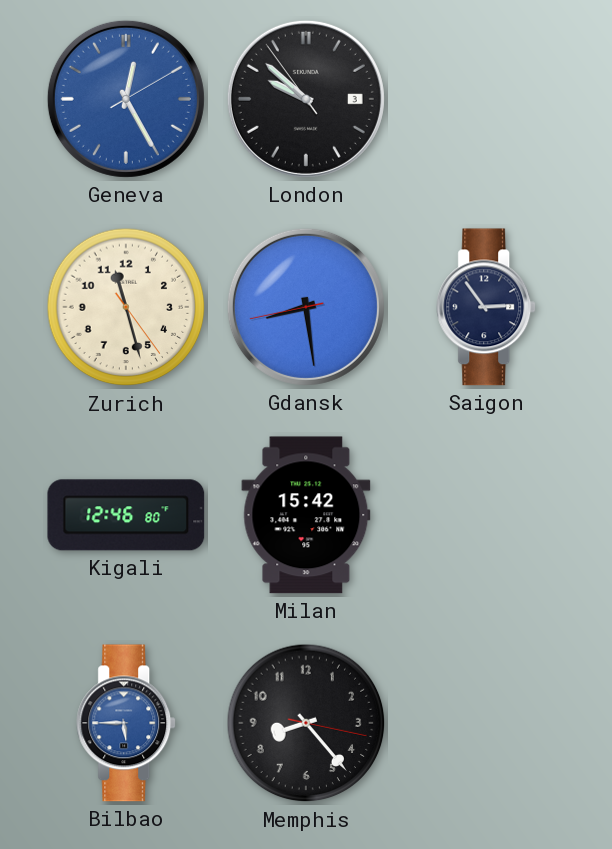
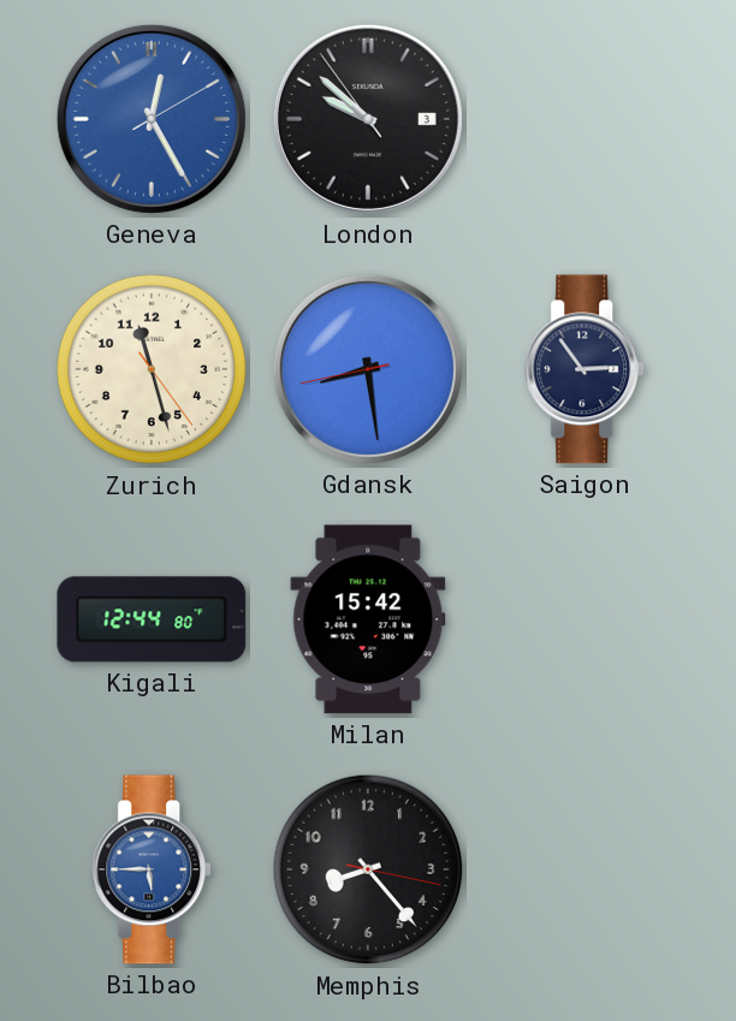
Kigali: 12:46 -> 12:44 (152, 619)
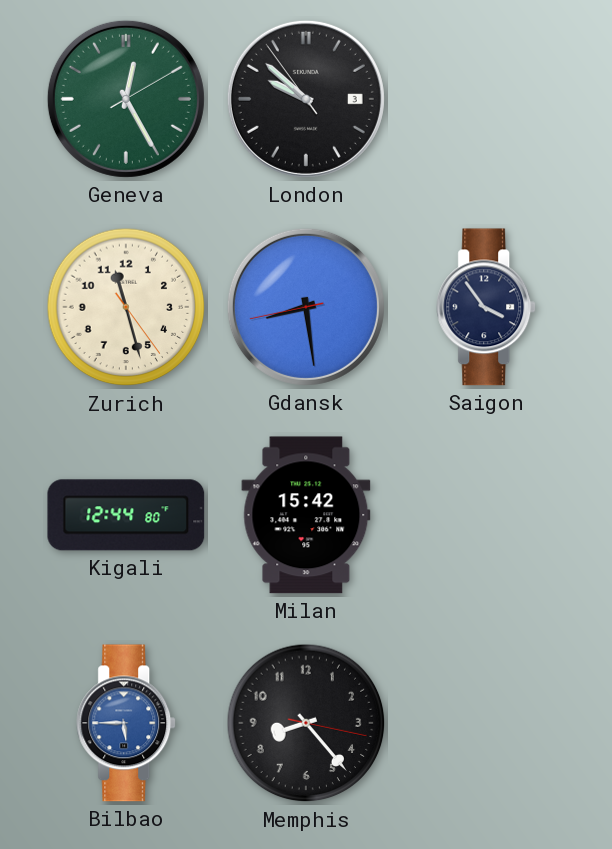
Geneva dial: blue -> green (126, 99)
Saigon: 2:54 -> 3:54 (487, 307)
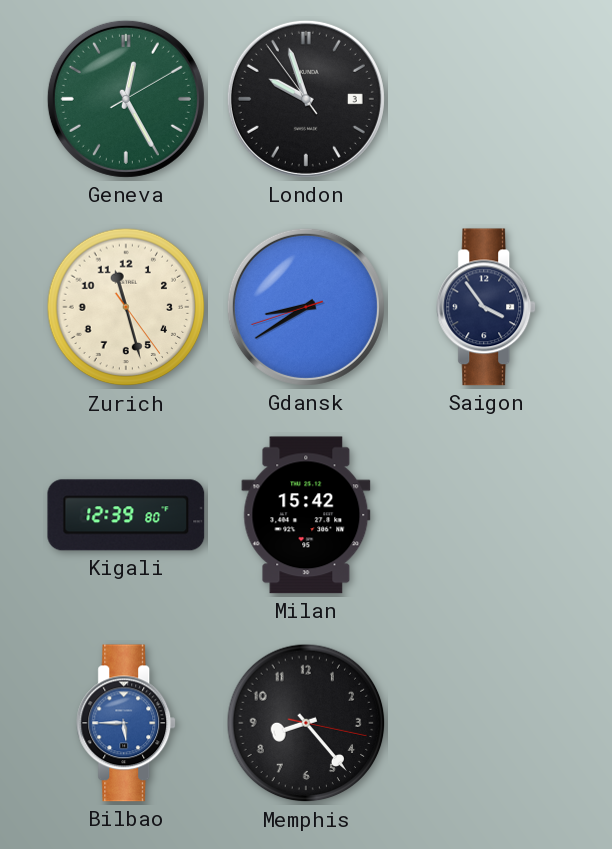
London: 9:51 -> 9:56 (306, 99)
Gdansk: 8:28 -> 8:39 (306, 307)
Kigali: 12:44 -> 12:39 (126, 515)
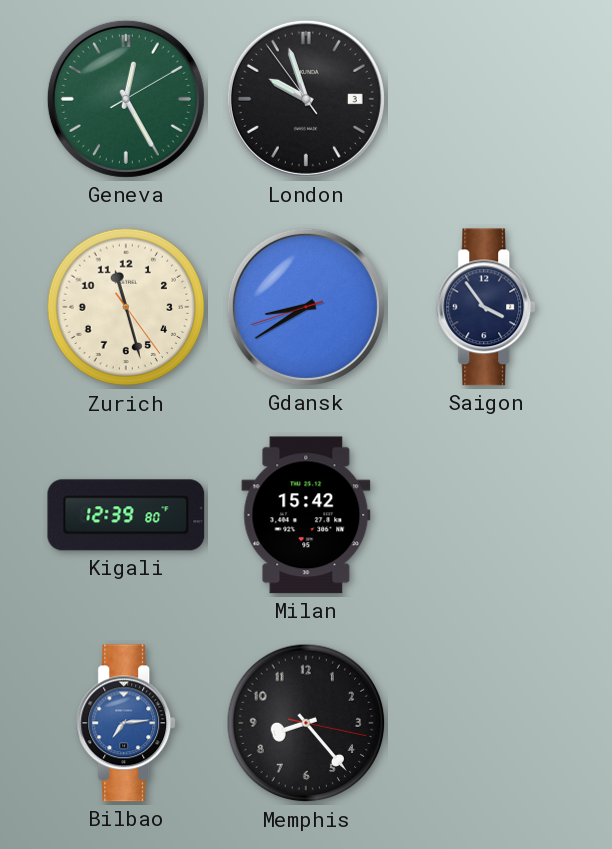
Bilbao: 5:45 -> 7:14 (127, 723)
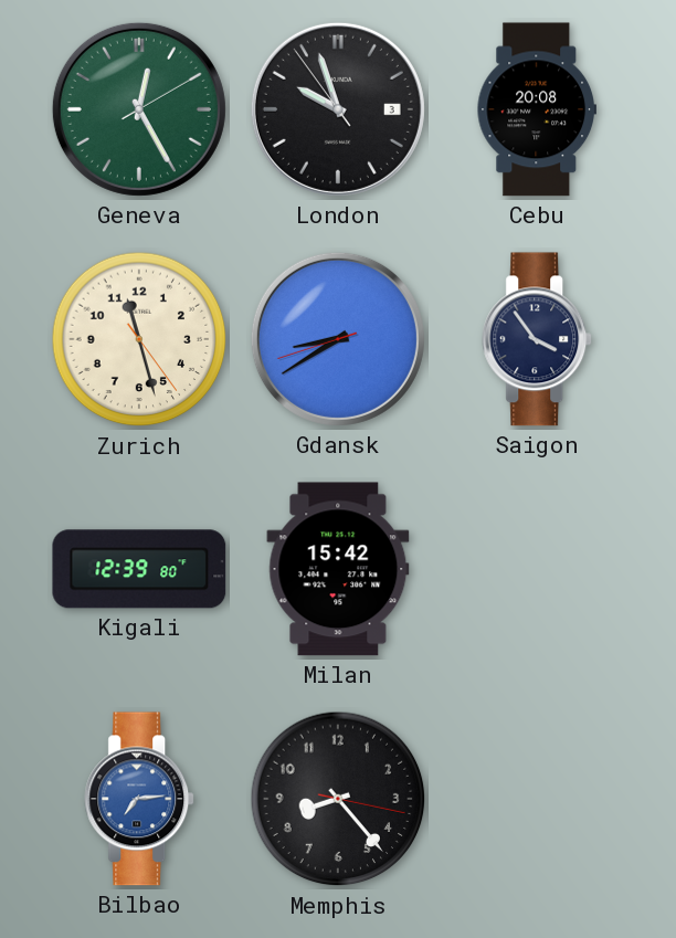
Cebu: none -> 20:08 (536, 109)
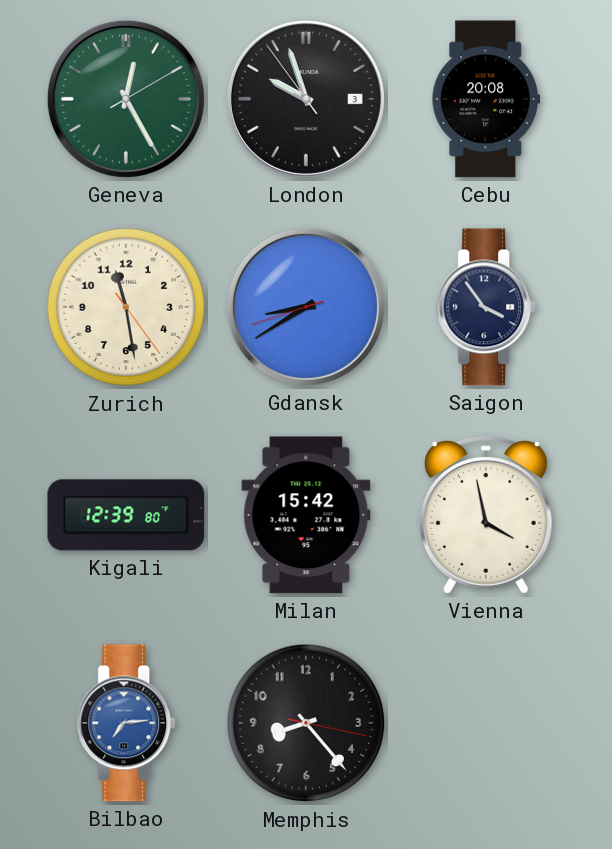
Zurich: 11:27 -> 11:28 (126, 307)
Vienna: none -> 3:58 (486, 515)
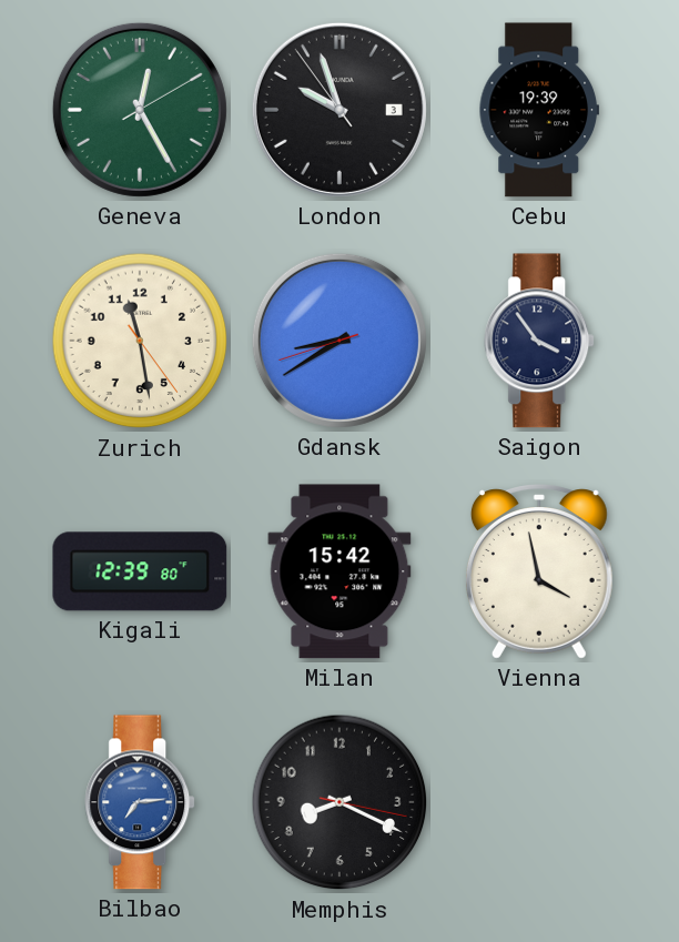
Cebu: 20:08 -> 19:39 (538, 110)
Memphis: 8:23 -> 8:19 (339, 802)
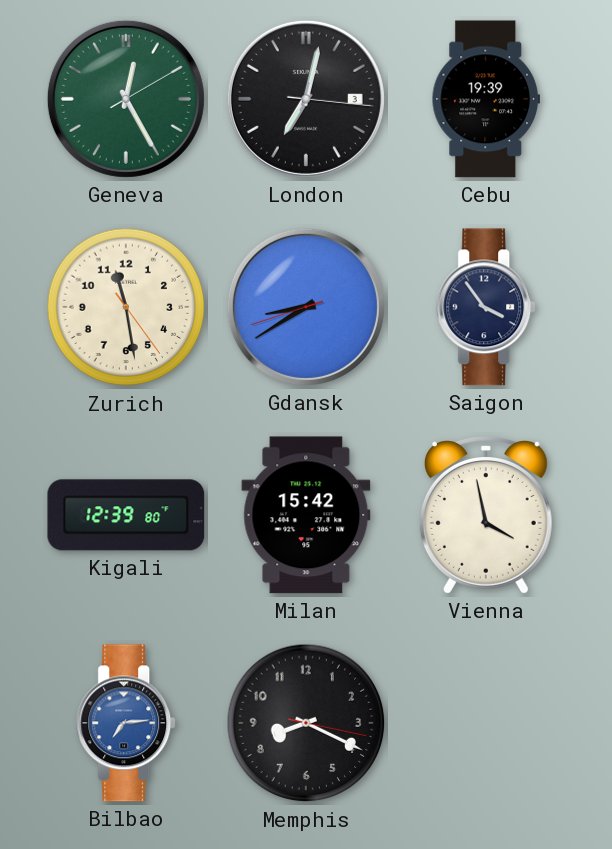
London: 9:56 -> 7:02 (306, 99)
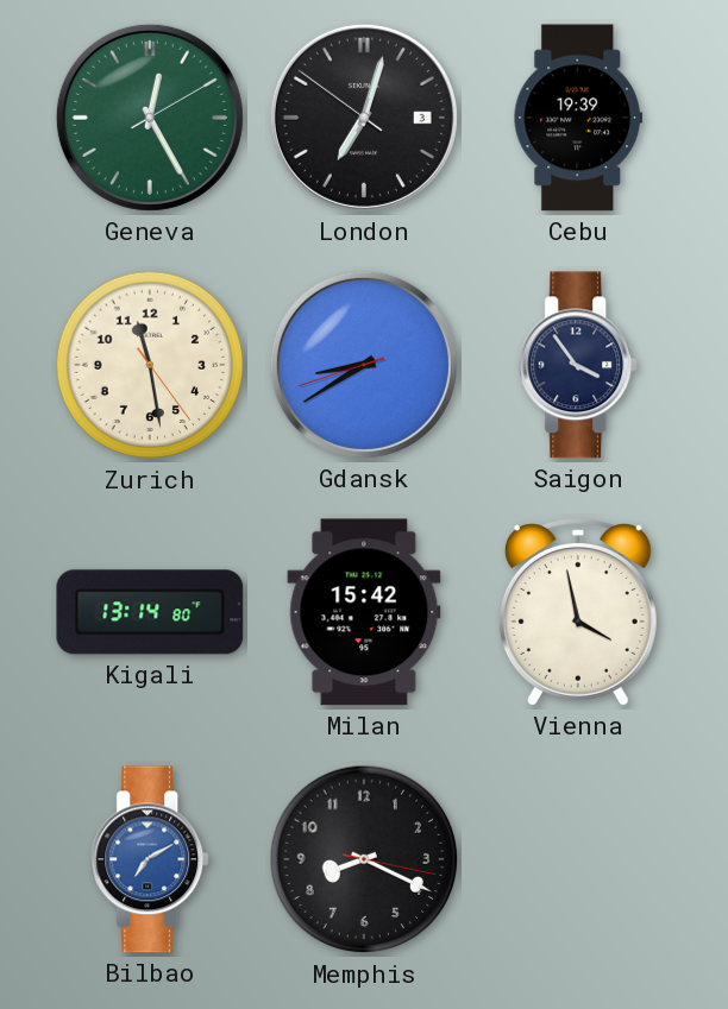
London: 7:02:16 -> 7:02:51 (364, 118)
Kigali: 12:39 -> 13:14 (150, 612)
Bilbao: 7:14 -> 7:10 (151, 859)
